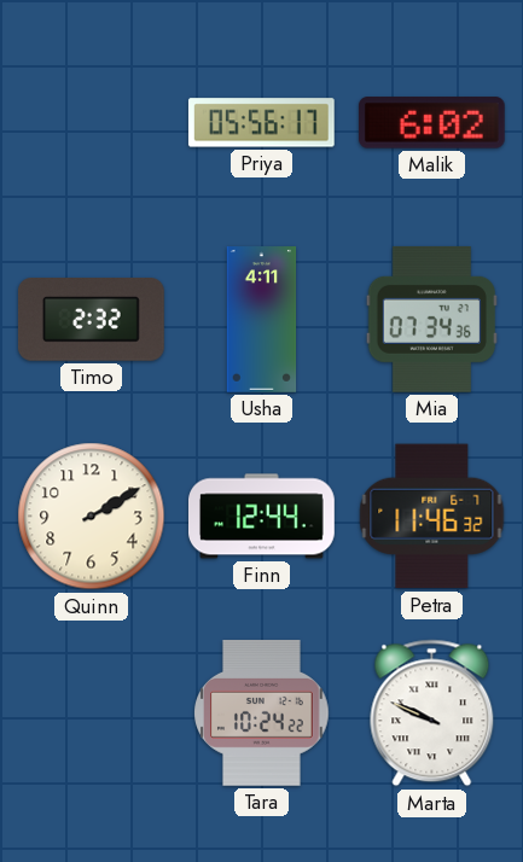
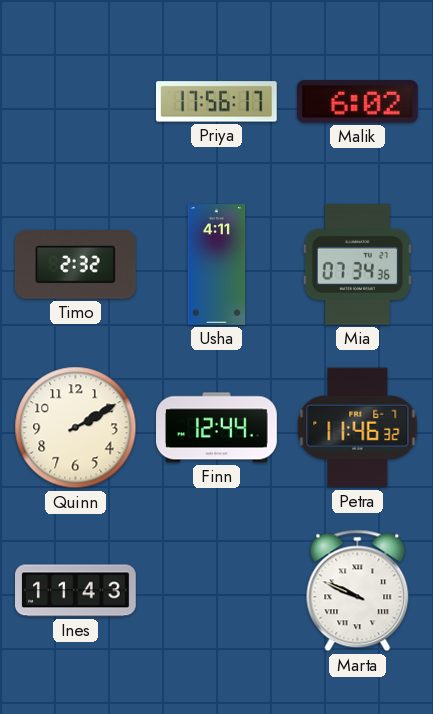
Priya: 05:56 -> 17:56 (216, 102)
Ines: none -> 11:43 (76, 591)
Tara: 10:24 -> none (262, 714)
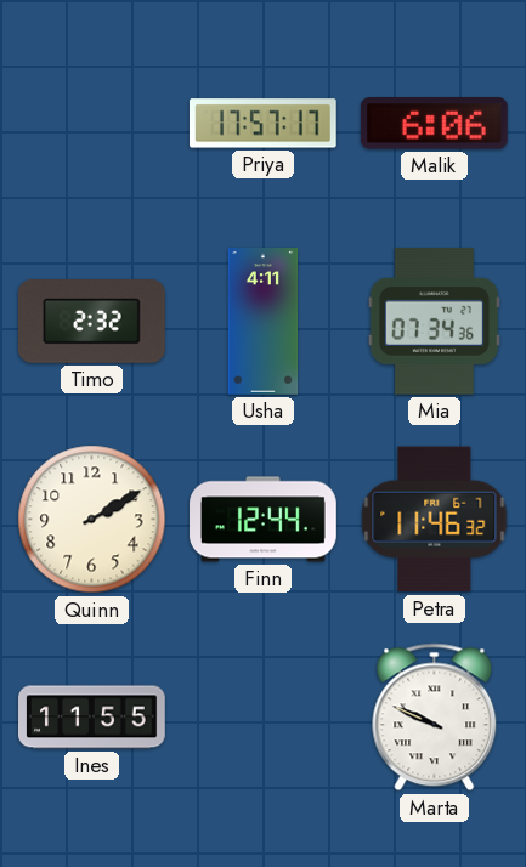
Priya: 17:56 -> 17:57 (262, 124)
Malik: 6:02 -> 6:06 (434, 124)
Ines: 11:43 -> 11:55 (92, 718)
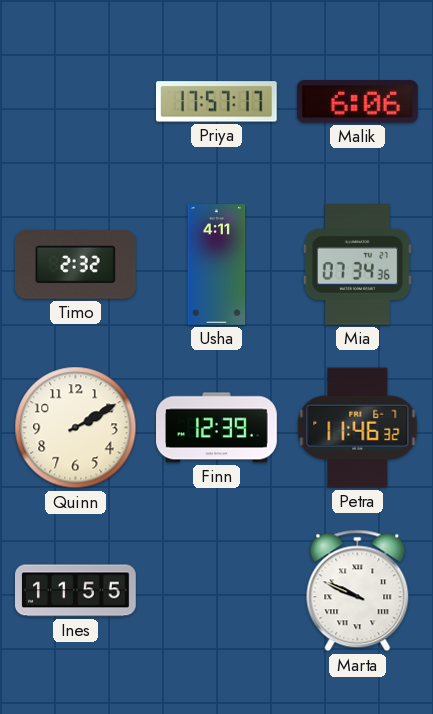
Finn: 12:44 -> 12:39 (217, 428)
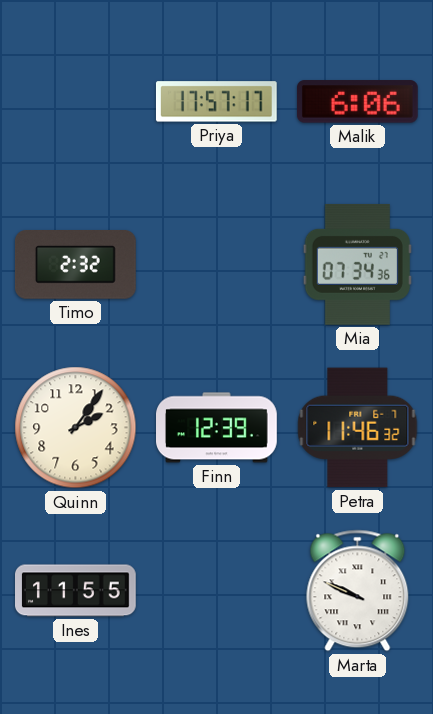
Usha: 4:11 -> none (217, 265)
Quinn: 2:10 -> 2:06 (76, 428)
